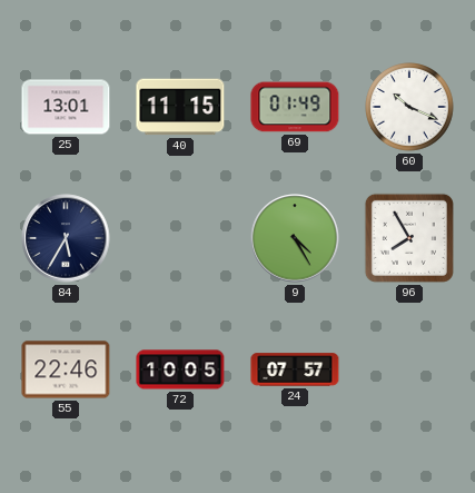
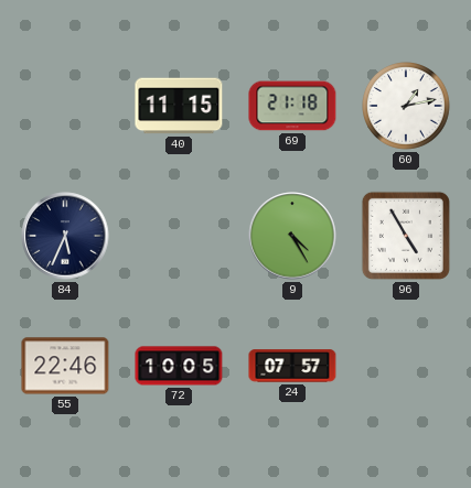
25: 13:01 -> none (66, 107)
69: 01:49 -> 21:18 (292, 106)
60: 10:19 -> 1:13 (407, 107)
84: 5:35 -> 5:34 (65, 236)
96: 7:55 -> 4:55 (406, 236)
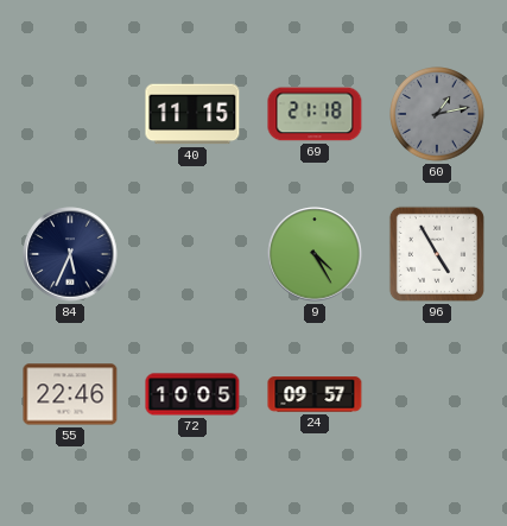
60 dial: white -> grey (438, 115)
24: 07:57 -> 09:57 (315, 394)
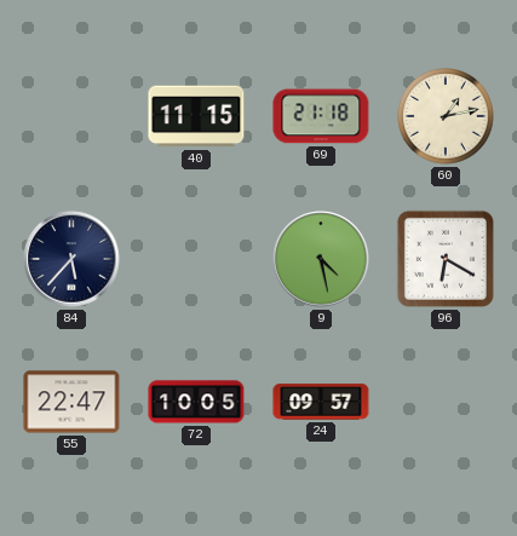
60 dial: grey -> cream (447, 117)
84: 5:34 -> 5:37 (71, 259)
9: 4:25 -> 4:28 (321, 259)
96: 4:55 -> 6:20 (446, 259)
55: 22:46 -> 22:47 (71, 402)
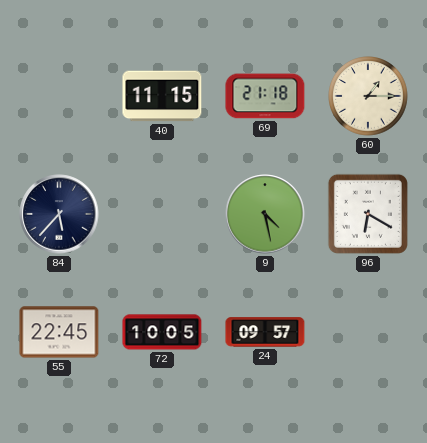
60: 1:13 -> 1:15 (369, 97)
55: 22:47 -> 22:45 (59, 332)
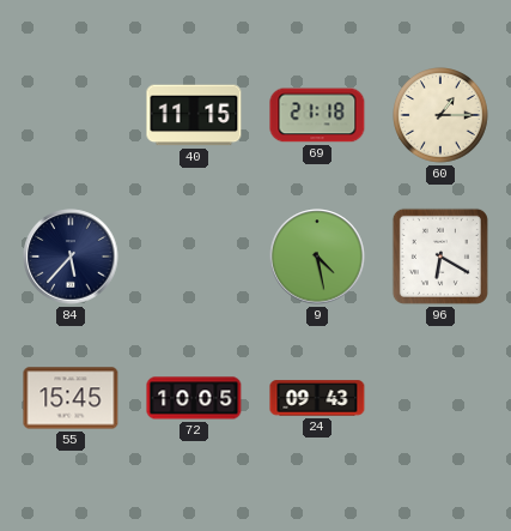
55: 22:45 -> 15:45 (71, 398)
24: 09:57 -> 09:43 (317, 398)
